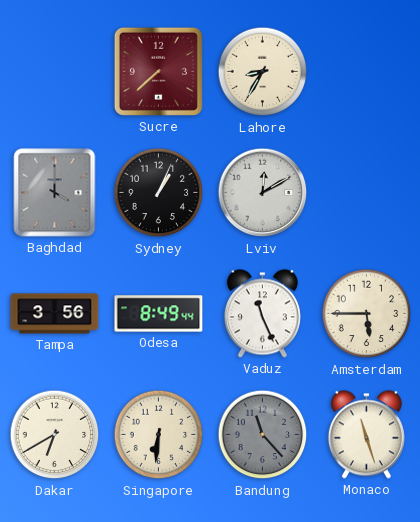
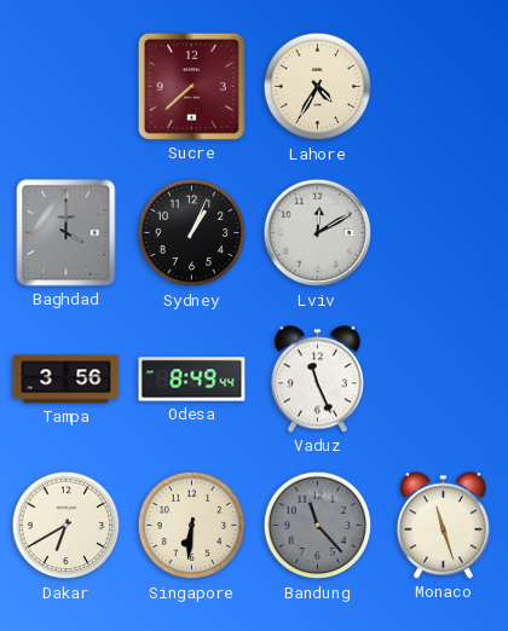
Lahore: 8:35 -> 4:35 (318, 87)
Amsterdam: 5:45 -> none (367, 314)
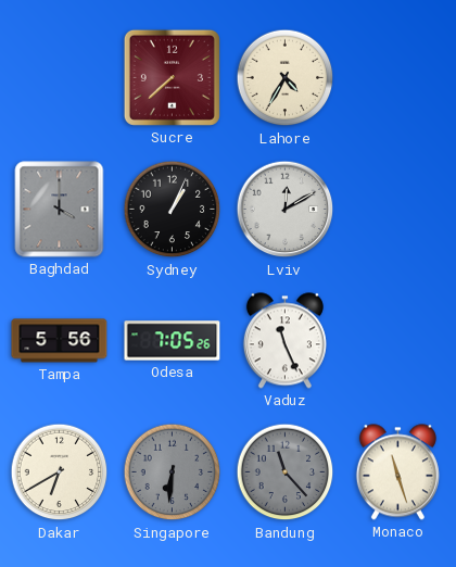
Tampa: 3:56 -> 5:56 (60, 341)
Odesa: 8:49 -> 7:05 (173, 341)
Singapore dial: cream -> grey (173, 472)
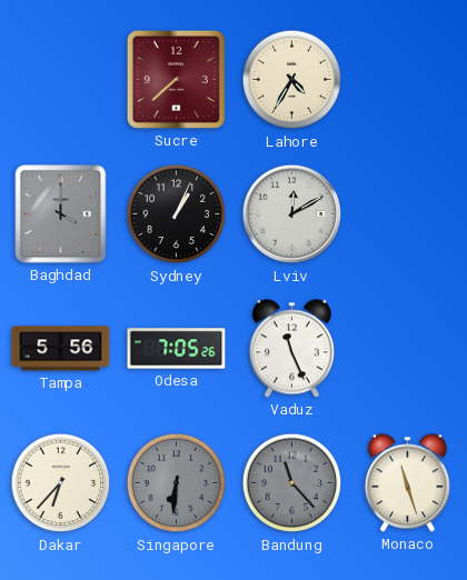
Dakar: 6:40 -> 6:37 (61, 483)
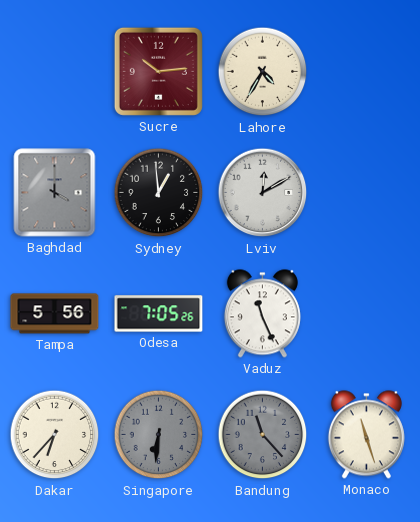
Sucre: 7:38 -> 10:14 (158, 71)
Sydney: 1:04 -> 12:59 (159, 193)
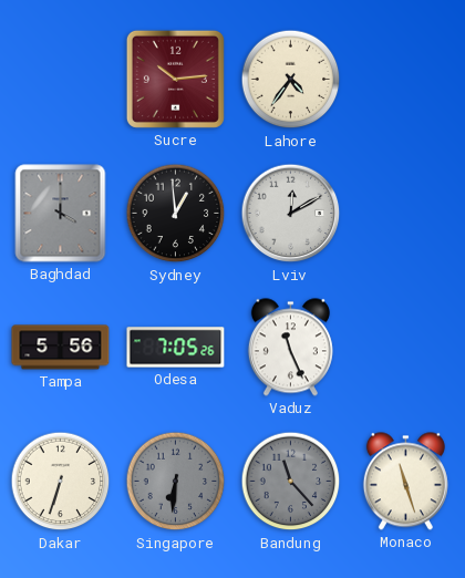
Lahore: 4:35 -> 4:36 (291, 80)
Dakar: 6:37 -> 6:33 (61, 482)
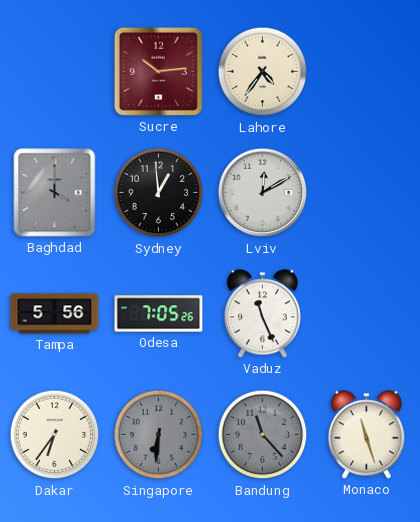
Dakar: 6:33 -> 6:36 (55, 435)
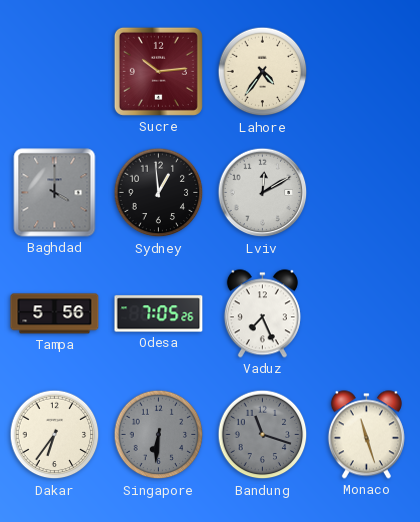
Vaduz: 11:26 -> 7:26 (262, 314)
Bandung: 11:23 -> 11:18 (263, 435)
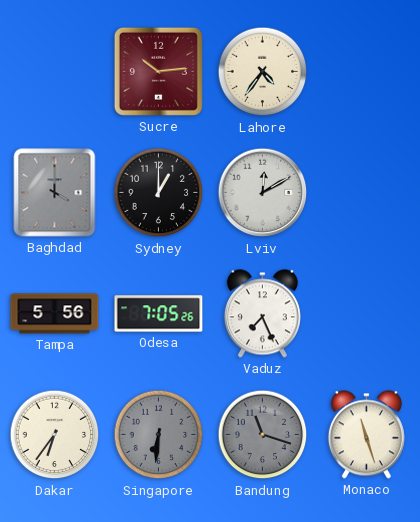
Sydney: 12:59 -> 1:00 (159, 193)
